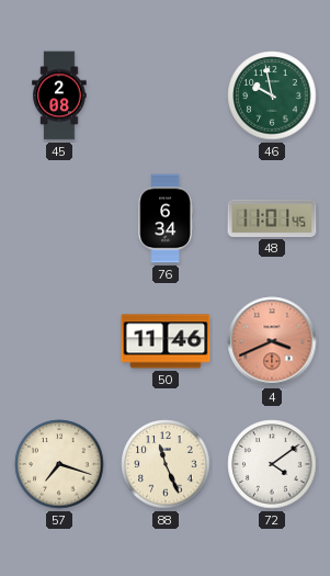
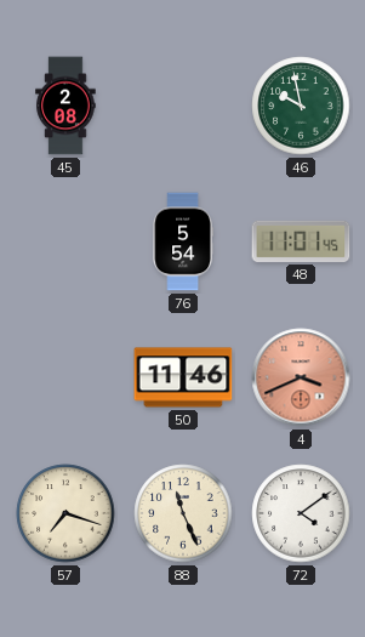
76: 6:34 -> 5:54 (183, 241)
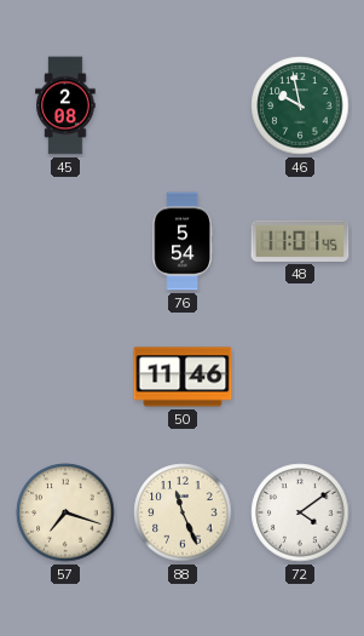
4: 3:41 -> none (301, 377)
